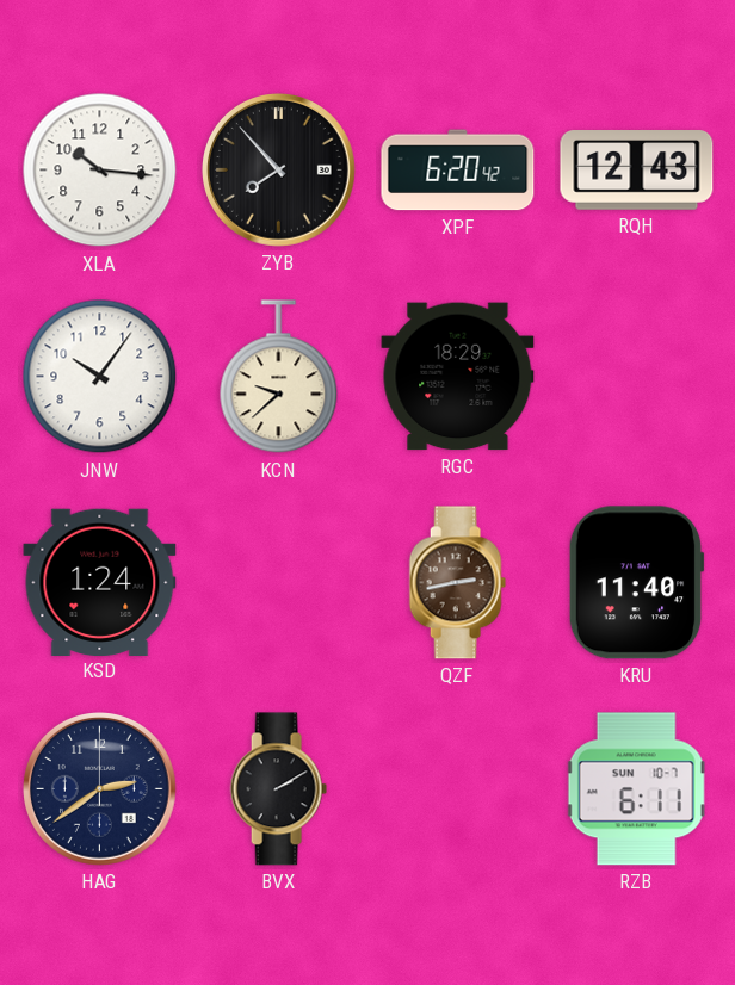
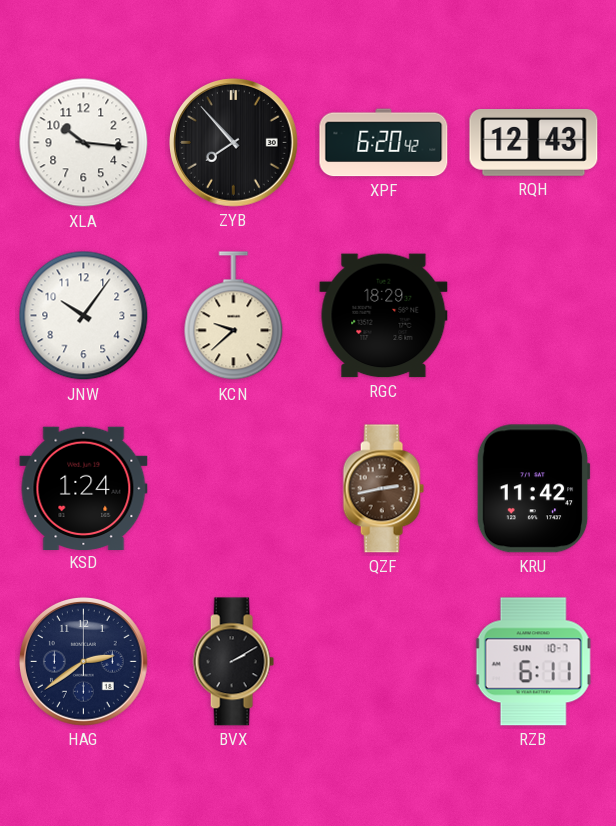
KRU: 11:40 -> 11:42 (533, 489)
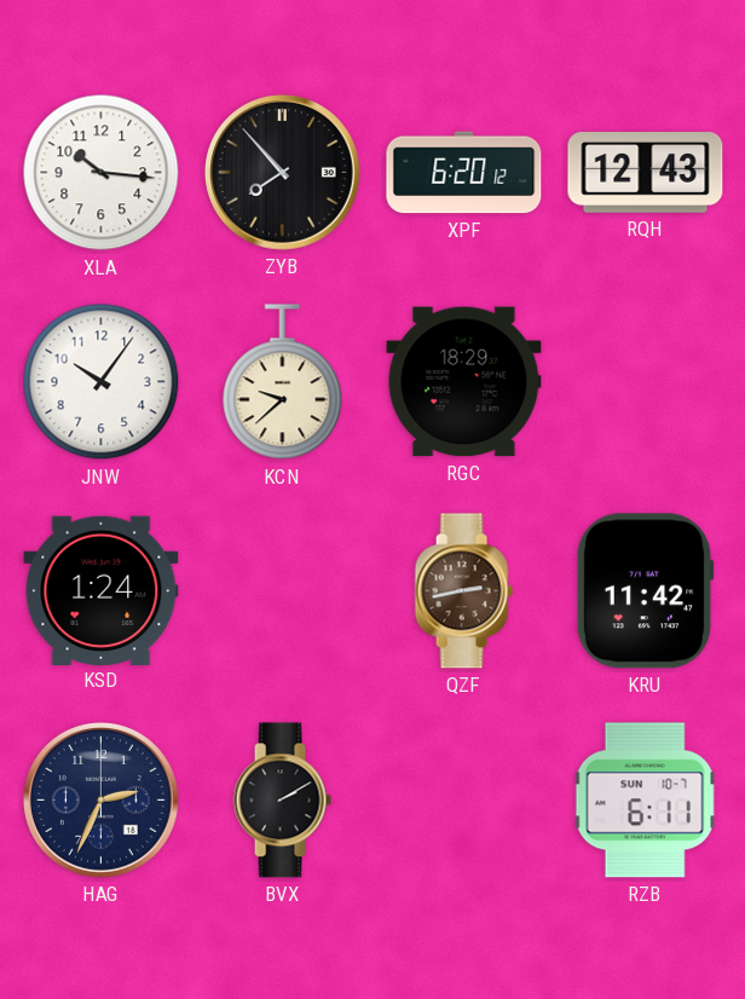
XPF: 6:20:42 -> 6:20:12 (464, 173)
HAG: 2:39 -> 2:34 (102, 801)
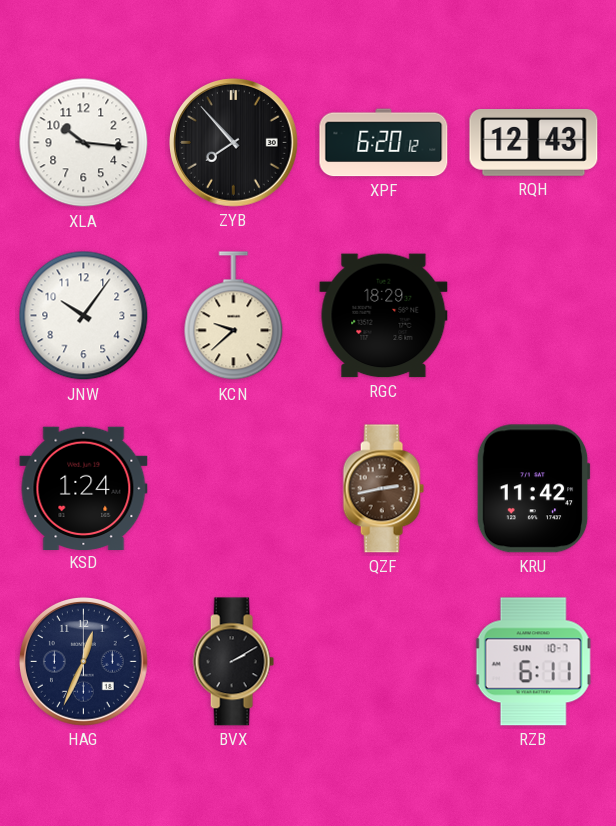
HAG: 2:34 -> 12:34 (84, 662)
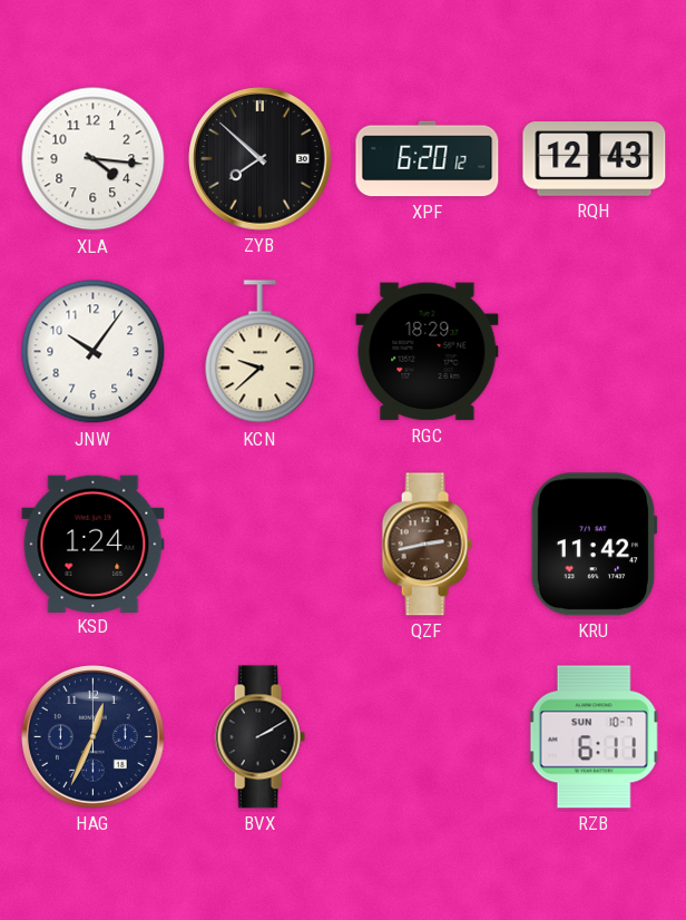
XLA: 10:16 -> 4:16 (94, 159)
ZYB: 7:53 -> 7:52 (261, 159)
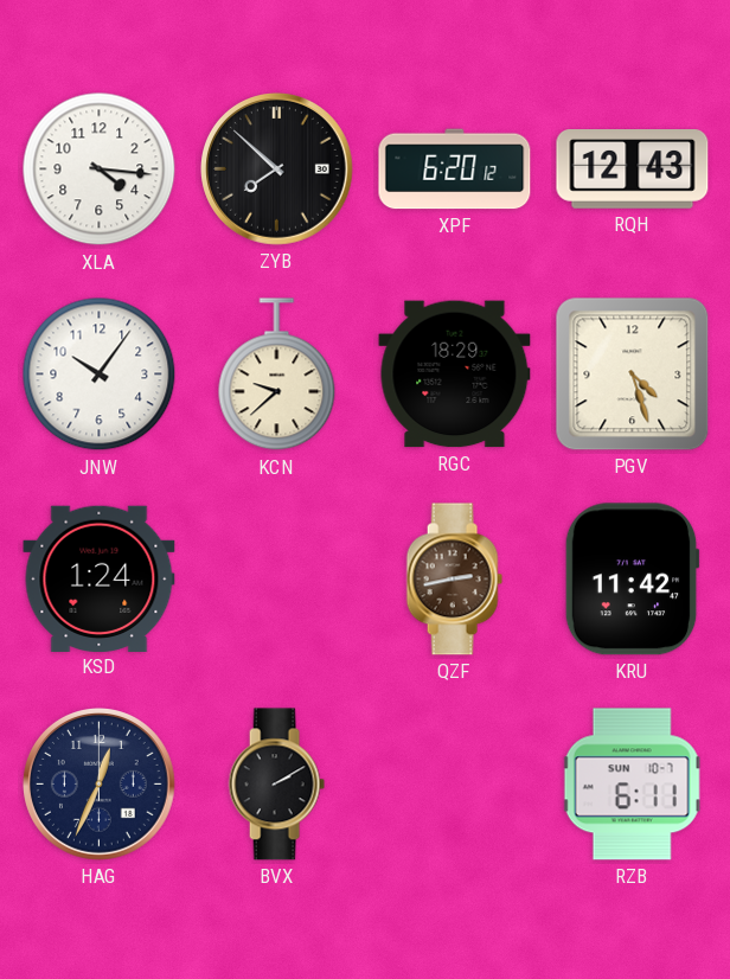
PGV: none -> 4:27 (633, 375)
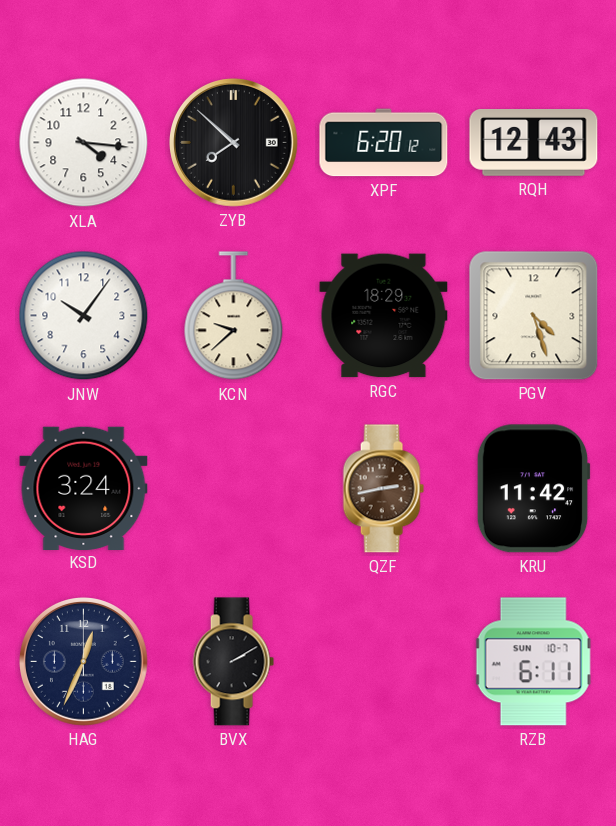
KSD: 1:24 -> 3:24 (84, 488)
